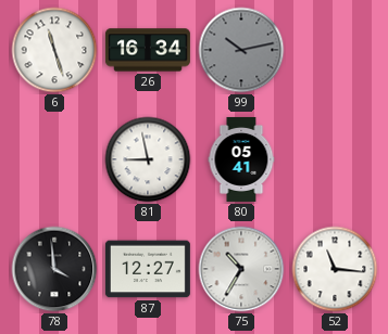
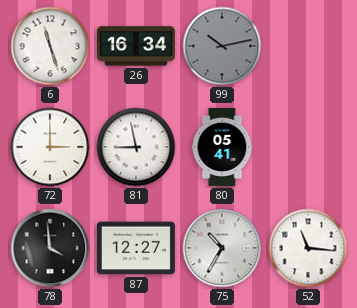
72: none -> 3:00 (50, 147)
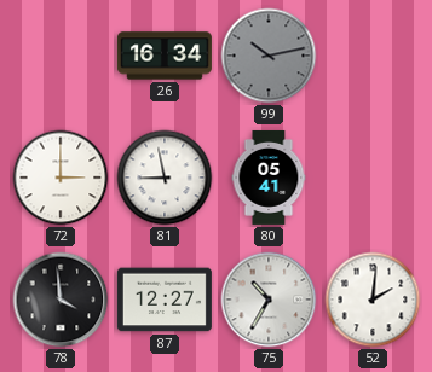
6: 11:27 -> none (50, 46)
52: 11:16 -> 2:01 (373, 300)
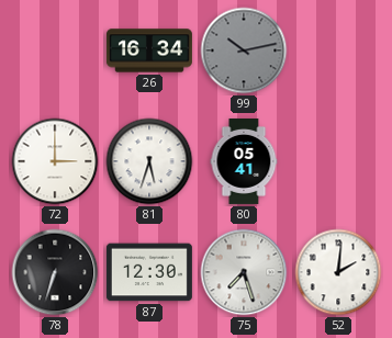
81: 8:58 -> 5:33 (149, 161)
78: 3:59 -> 6:33 (55, 272)
87: 12:27 -> 12:30 (149, 272)
75: 10:35 -> 7:27 (244, 272)
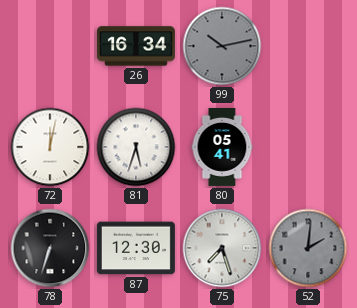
72: 3:00 -> 12:02 (50, 147)
52 dial: white -> grey (308, 248)
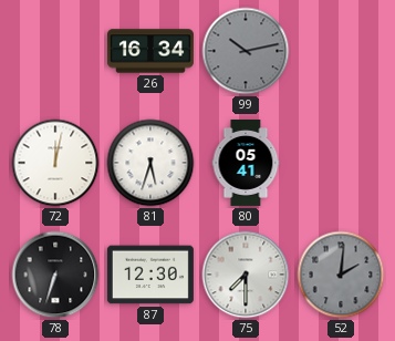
75: 7:27 -> 7:30 (246, 275)
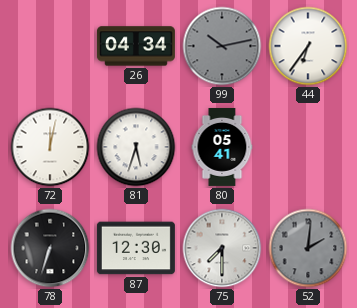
26: 16:34 -> 04:34 (136, 46)
44: none -> 6:36 (308, 46)
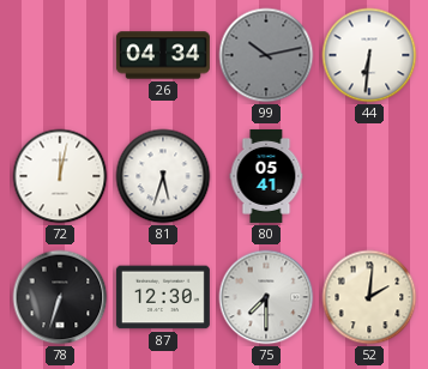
44: 6:36 -> 6:31 (369, 55)
52 dial: grey -> cream (369, 297)
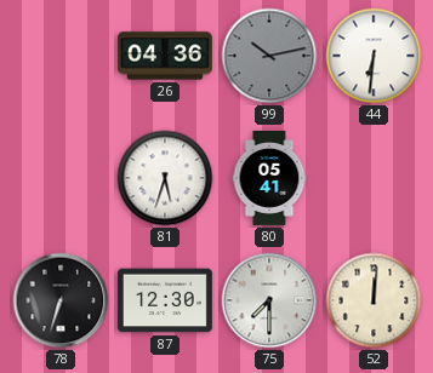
26: 04:34 -> 04:36 (165, 56)
72: 12:02 -> none (60, 176)
52: 2:01 -> 12:01 (374, 300)
